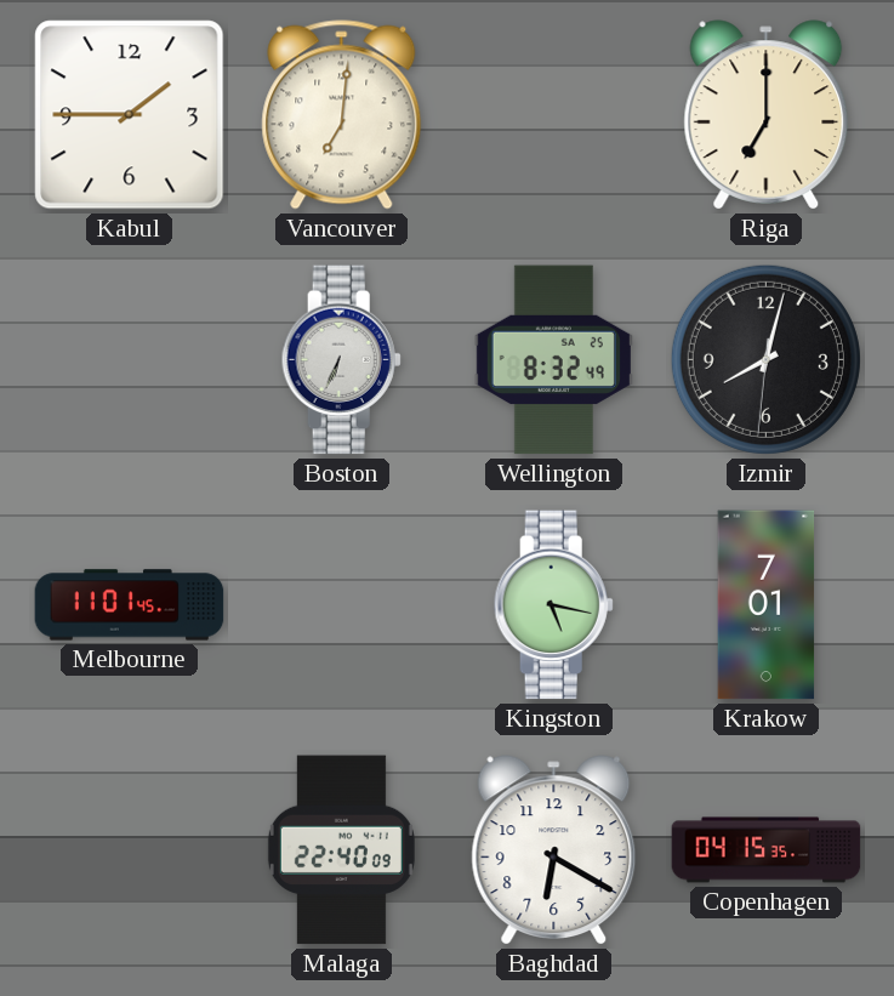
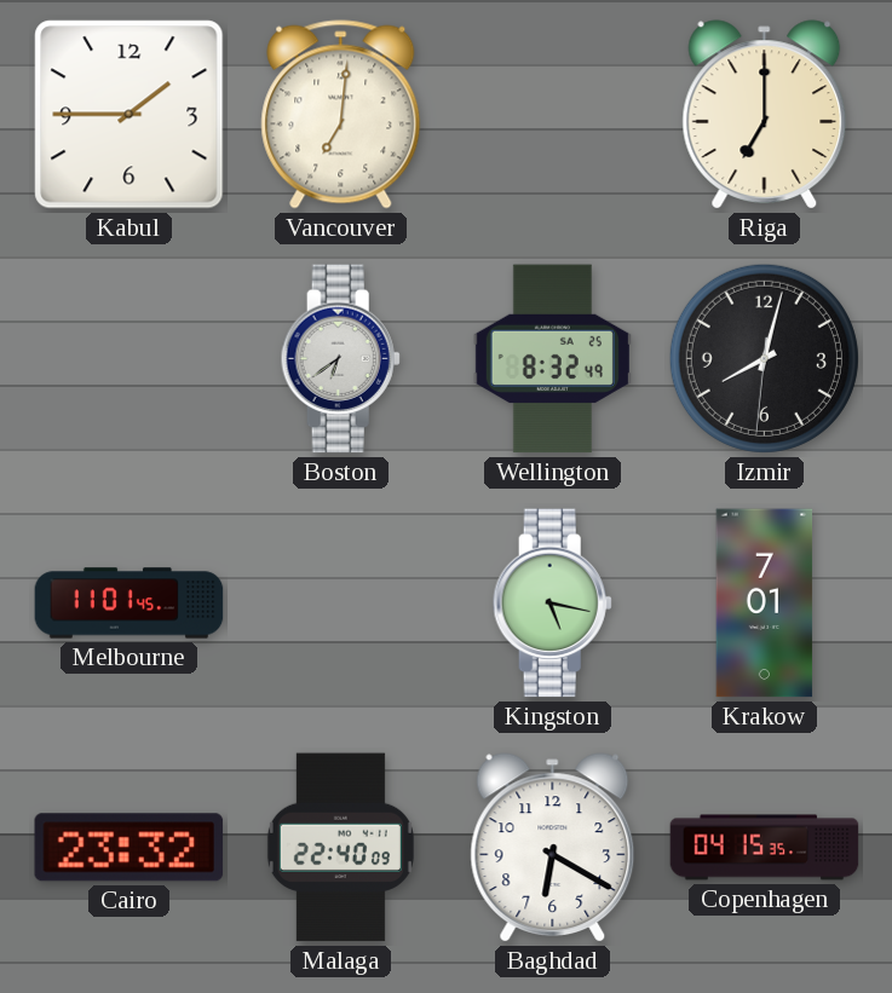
Boston: 6:34 -> 6:39 (340, 359)
Cairo: none -> 23:32 (130, 848)
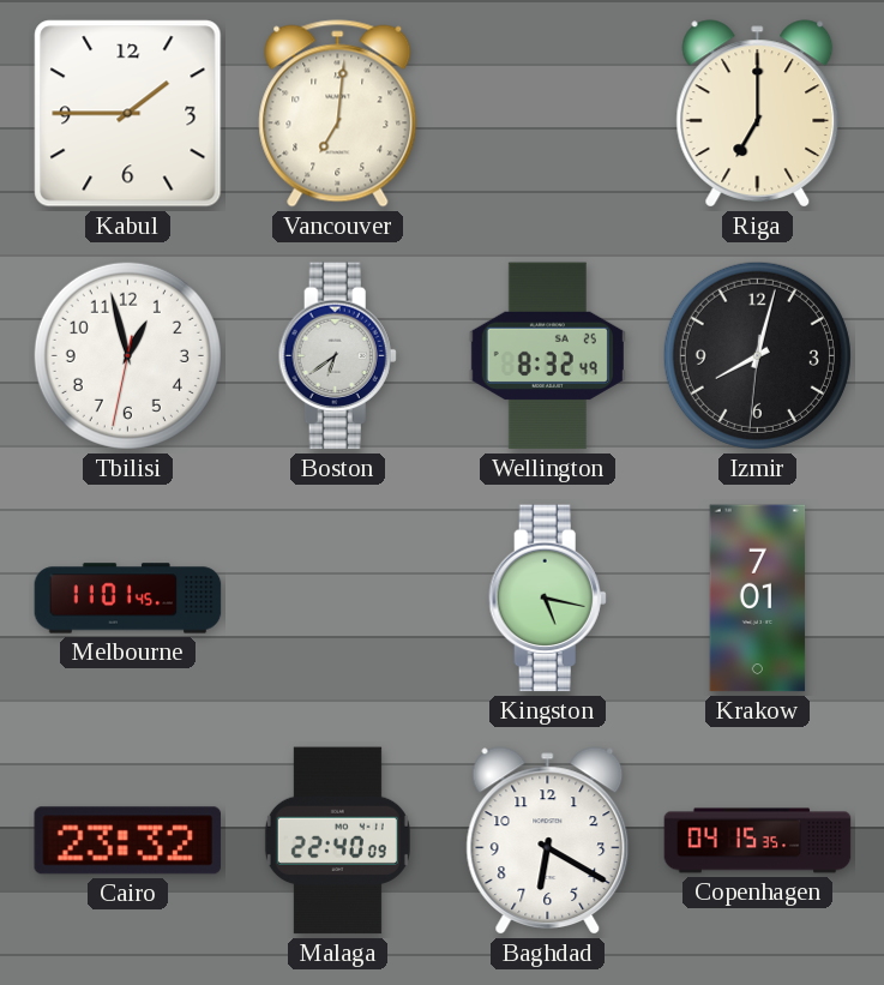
Tbilisi: none -> 12:57 (127, 355)
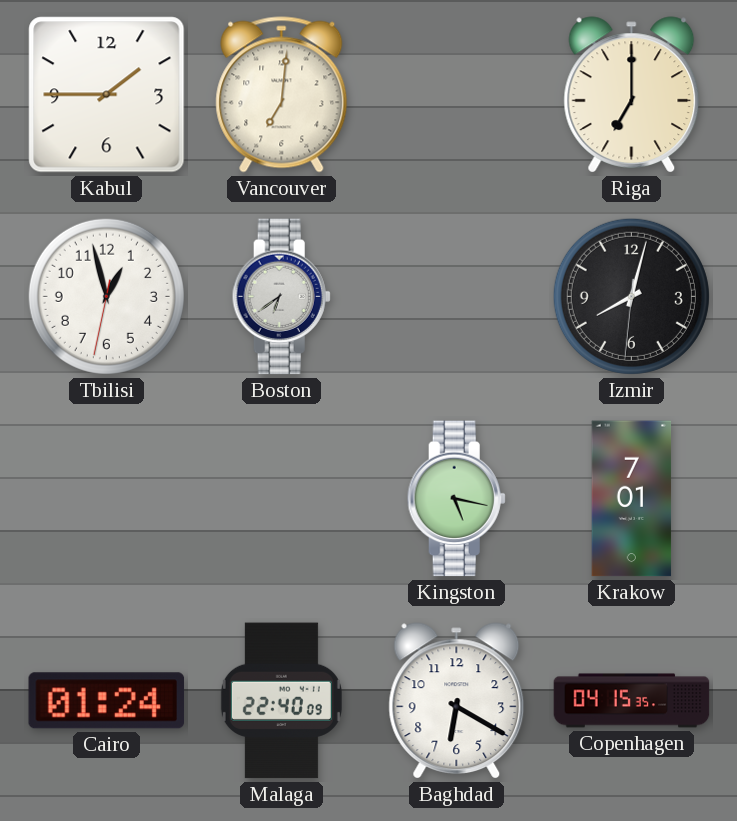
Wellington: 8:32 -> none (547, 356)
Melbourne: 11:01 -> none (128, 599)
Cairo: 23:32 -> 01:24 (107, 701)
